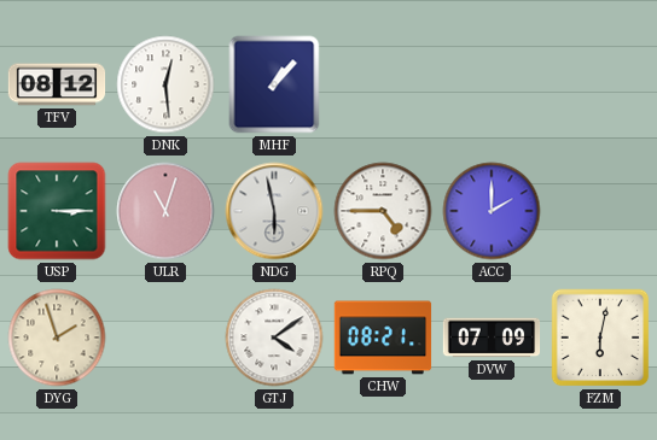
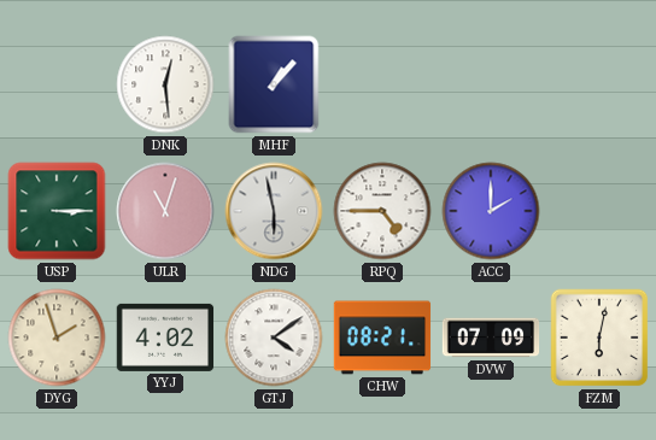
TFV: 08:12 -> none (57, 84)
YYJ: none -> 4:02 (165, 338)
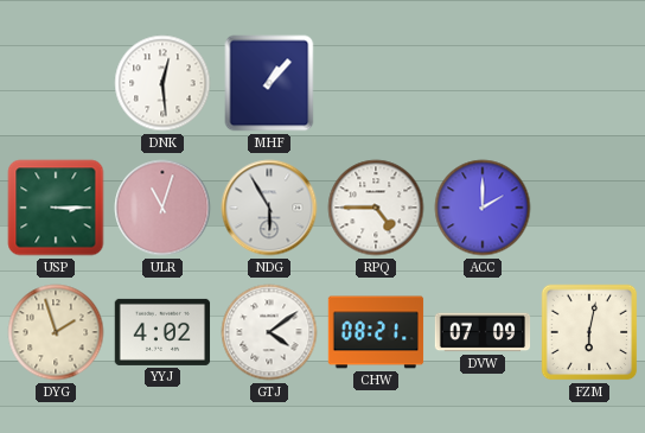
NDG: 5:58 -> 5:55 (269, 208)
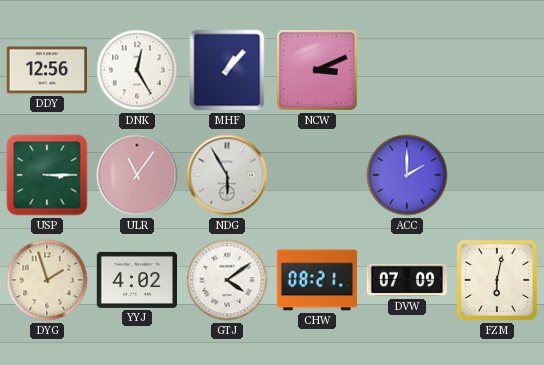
DDY: none -> 12:56 (46, 70)
DNK: 12:29 -> 12:25 (137, 70)
NCW: none -> 3:11 (317, 70)
ULR: 11:03 -> 11:06 (137, 175)
RPQ: 4:45 -> none (376, 208)
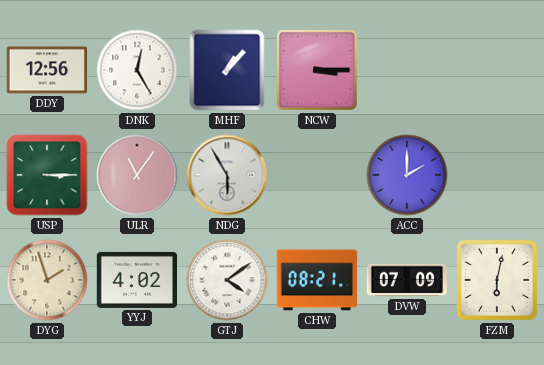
NCW: 3:11 -> 3:15 (317, 70)
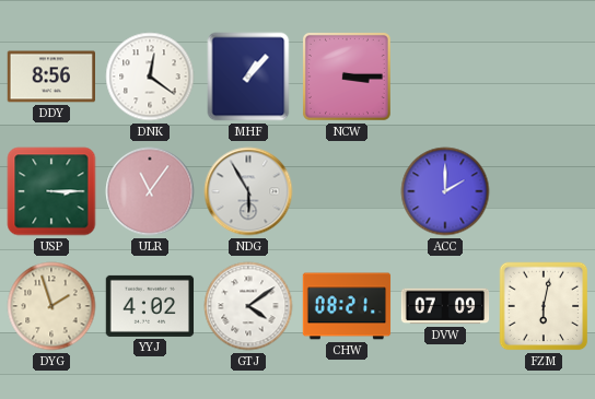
DDY: 12:56 -> 8:56 (50, 77)
DNK: 12:25 -> 12:21 (150, 77)
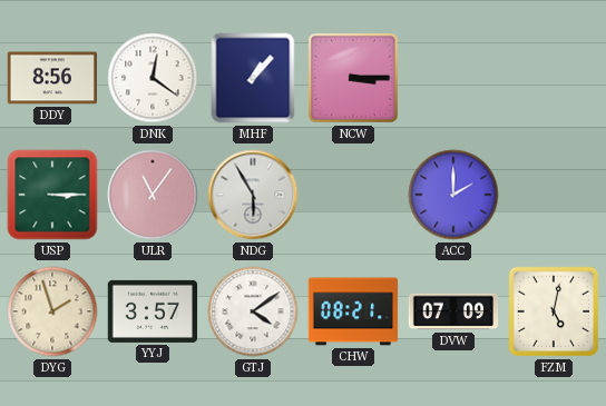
YYJ: 4:02 -> 3:57 (153, 311)
FZM: 6:02 -> 5:02 (554, 311)
